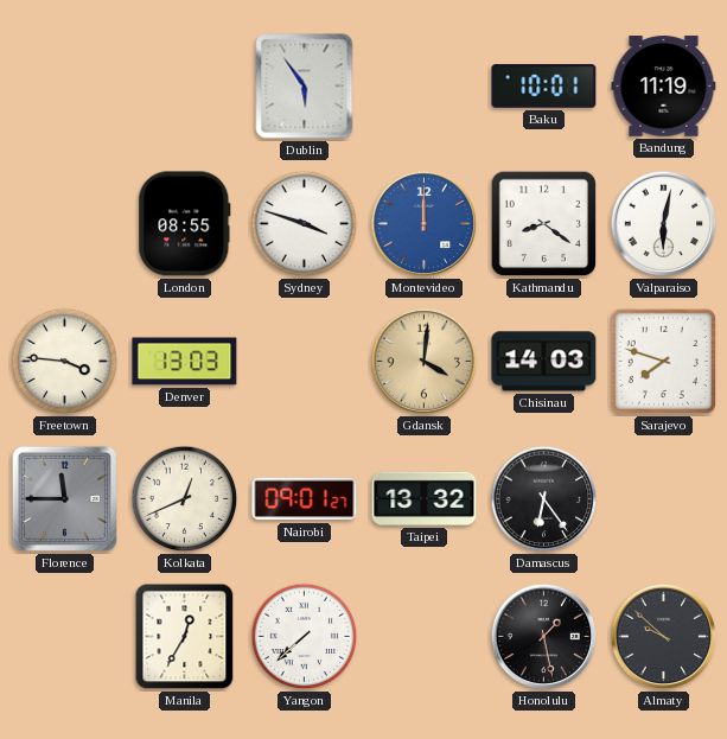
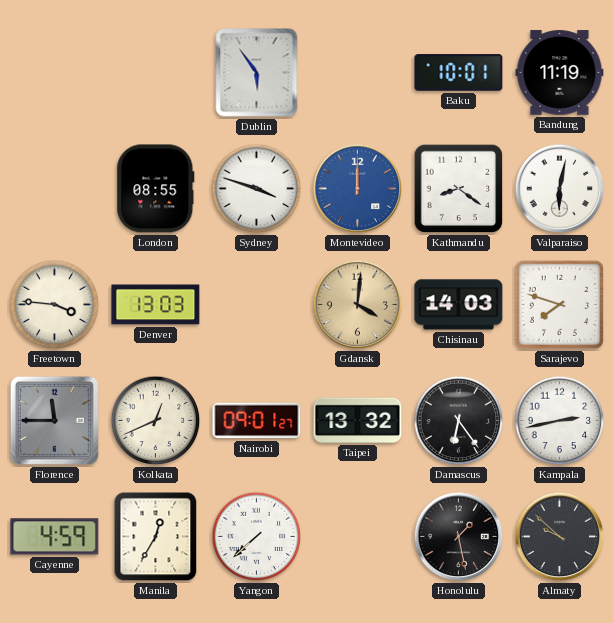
Kampala: none -> 2:43 (560, 421)
Cayenne: none -> 4:59 (55, 537)
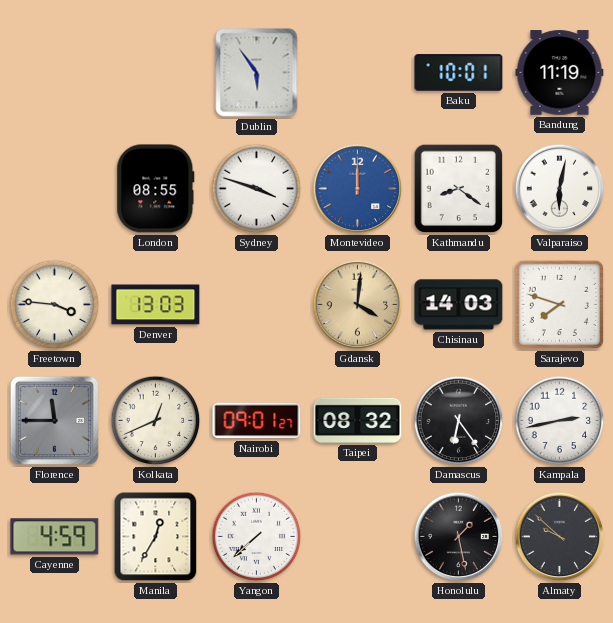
Taipei: 13:32 -> 08:32 (358, 420)
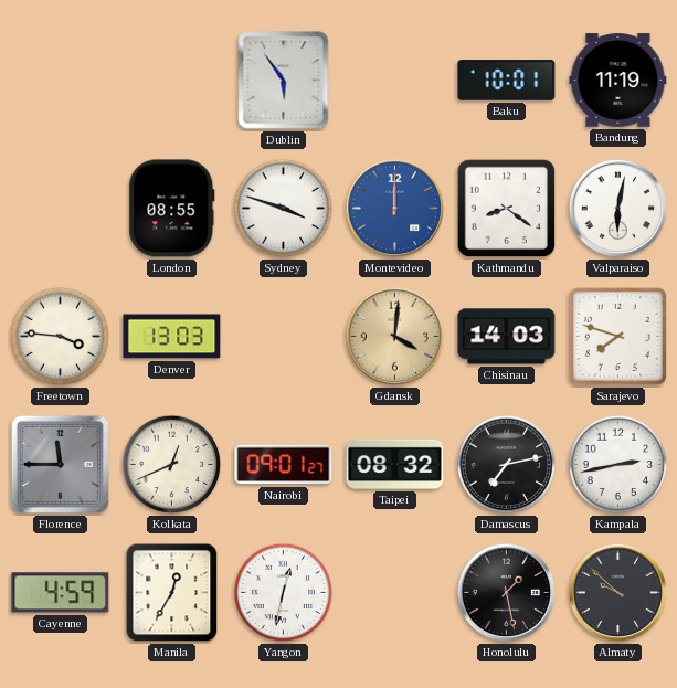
Damascus: 6:24 -> 7:13 (507, 465)
Yangon: 7:38 -> 12:32 (284, 593)
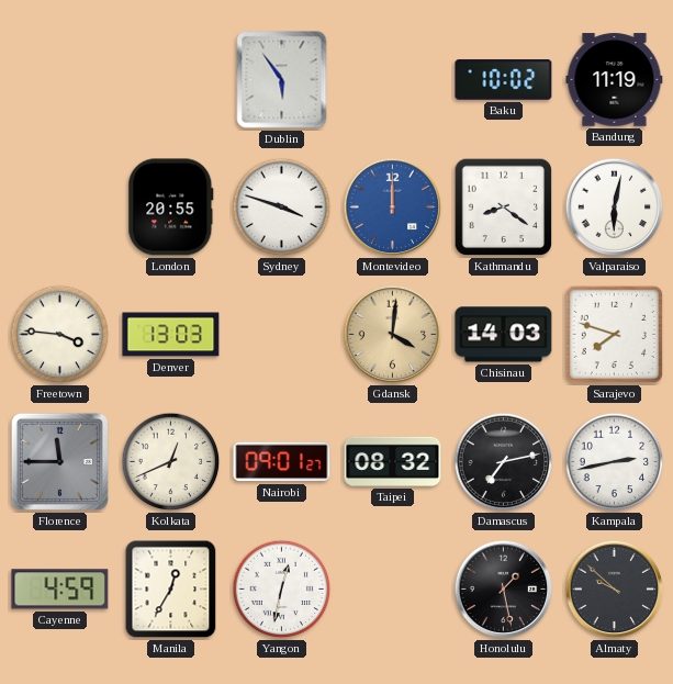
Baku: 10:01 -> 10:02 (504, 80)
London: 08:55 -> 20:55 (171, 208)
